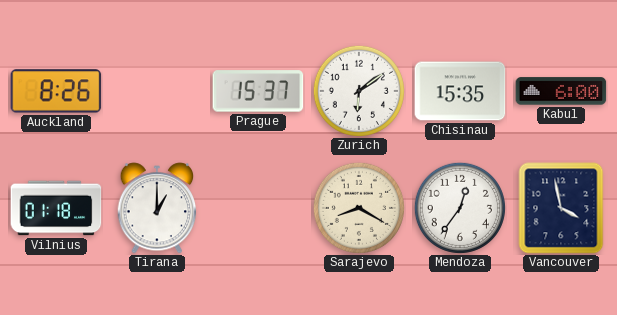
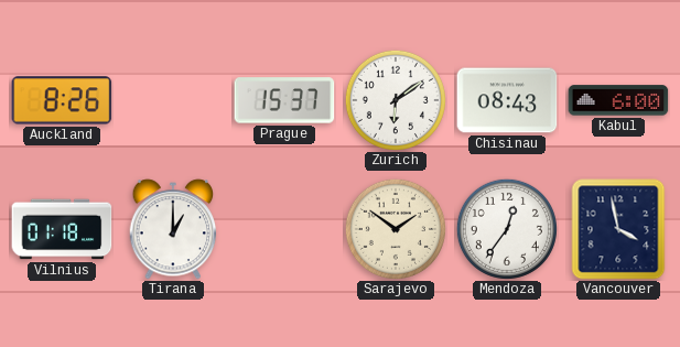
Chisinau: 15:35 -> 08:43 (507, 100)
Sarajevo: 8:20 -> 1:51 (396, 229)
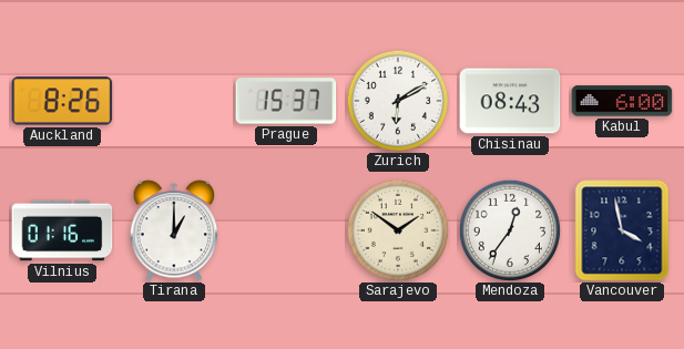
Zurich: 6:09 -> 6:10 (398, 101)
Vilnius: 01:18 -> 01:16 (62, 230)
